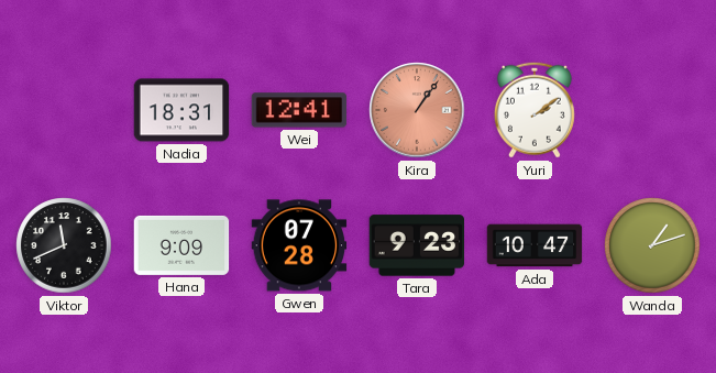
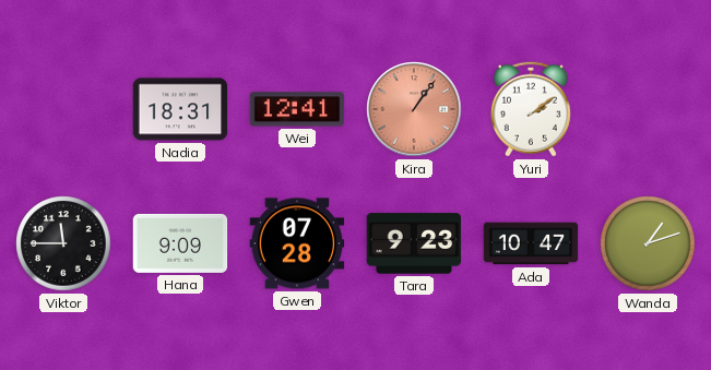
Viktor: 11:41 -> 11:45 (63, 243)
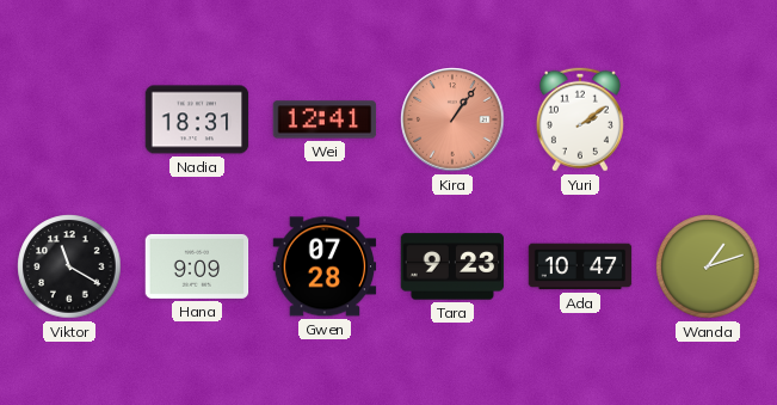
Viktor: 11:45 -> 11:20 (69, 266)
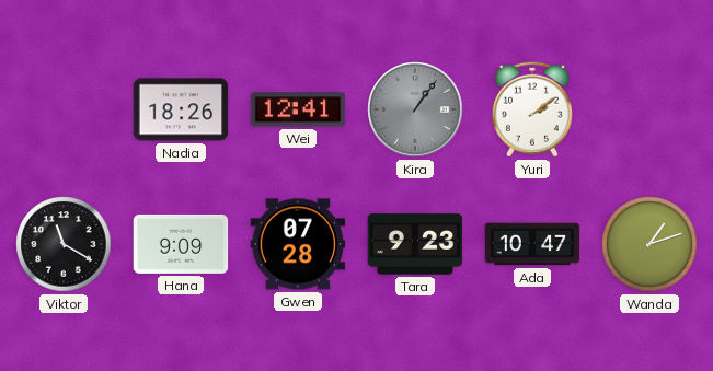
Nadia: 18:31 -> 18:26 (181, 109)
Kira dial: salmon -> grey (415, 109)
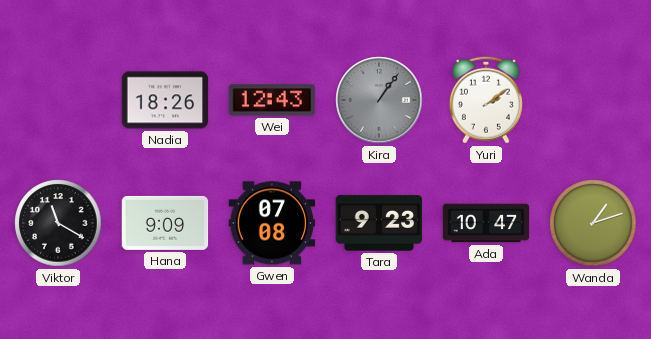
Wei: 12:41 -> 12:43 (272, 100)
Gwen: 07:28 -> 07:08 (272, 223)
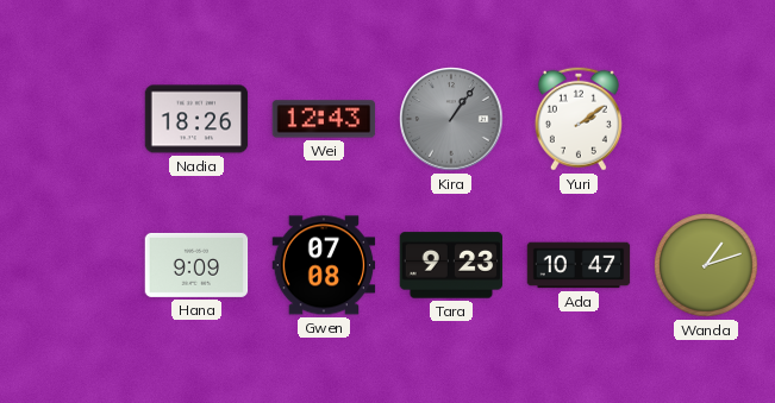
Viktor: 11:20 -> none (58, 223)
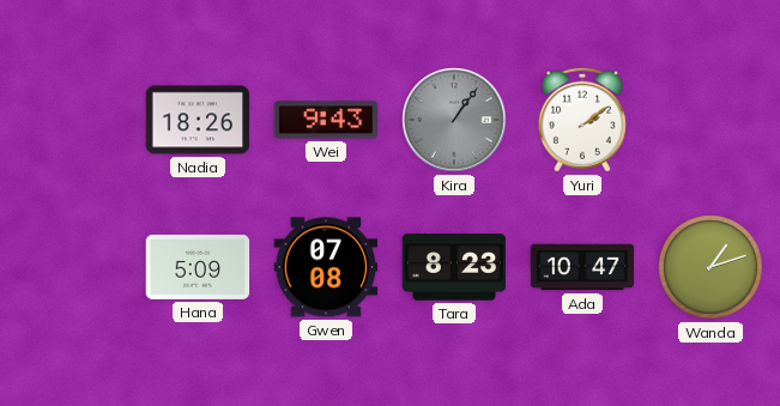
Wei: 12:43 -> 9:43 (326, 120)
Hana: 9:09 -> 5:09 (198, 267)
Tara: 9:23 -> 8:23 (454, 267)
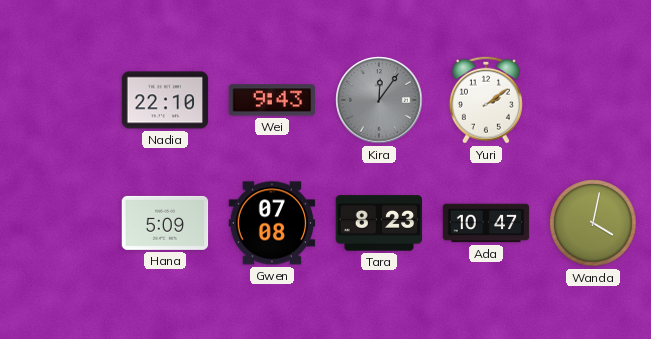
Nadia: 18:26 -> 22:10 (165, 100)
Kira: 1:06 -> 12:06 (379, 100)
Wanda: 1:12 -> 4:02 (593, 223)
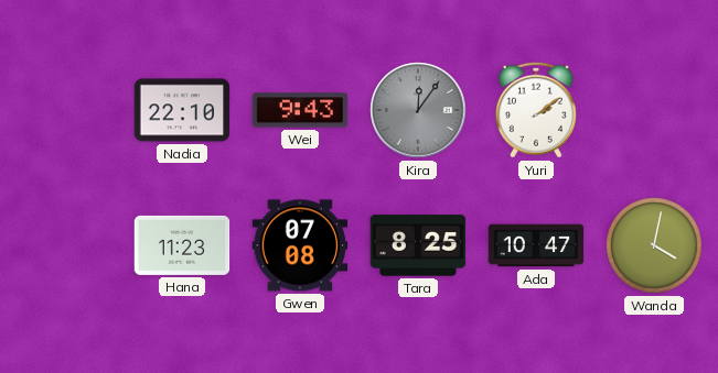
Hana: 5:09 -> 11:23 (182, 245)
Tara: 8:23 -> 8:25 (418, 245)
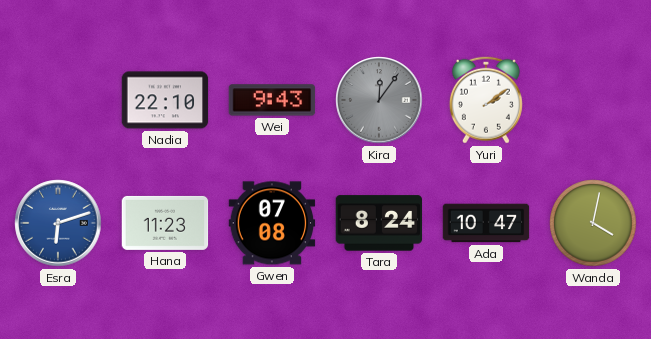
Esra: none -> 6:12 (58, 223)
Tara: 8:25 -> 8:24 (379, 223)
